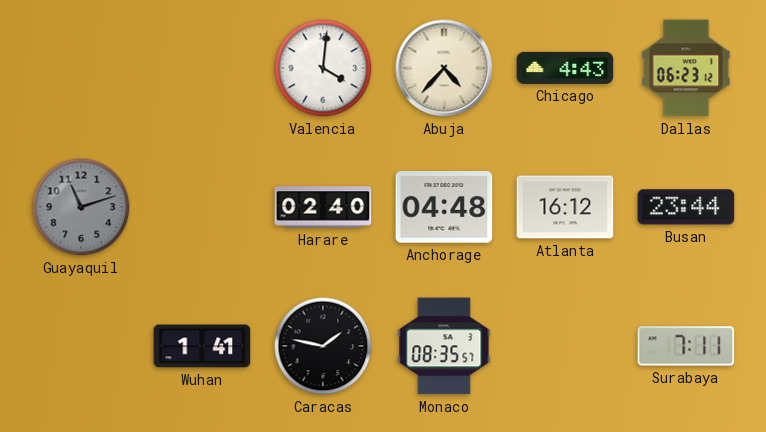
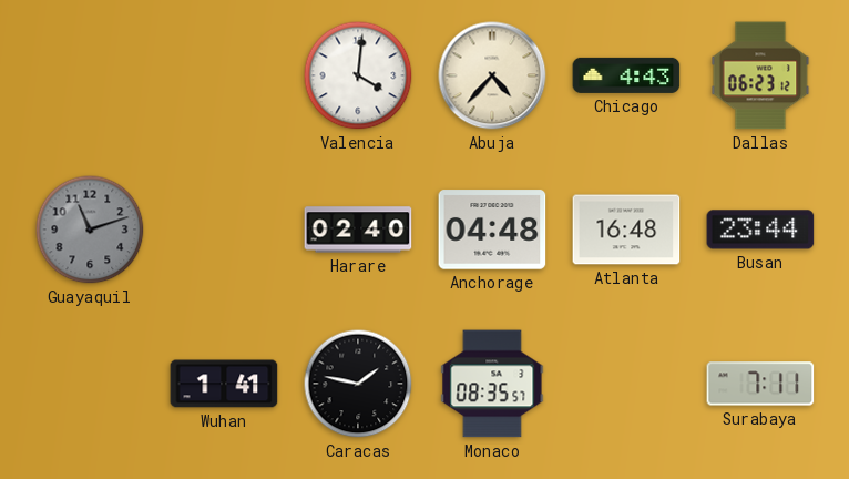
Atlanta: 16:12 -> 16:48 (626, 230)
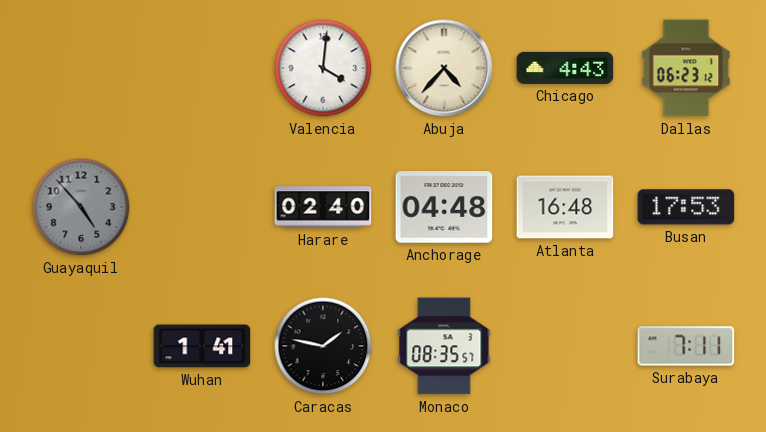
Guayaquil: 11:12 -> 4:53 (81, 207)
Busan: 23:44 -> 17:53 (686, 207)
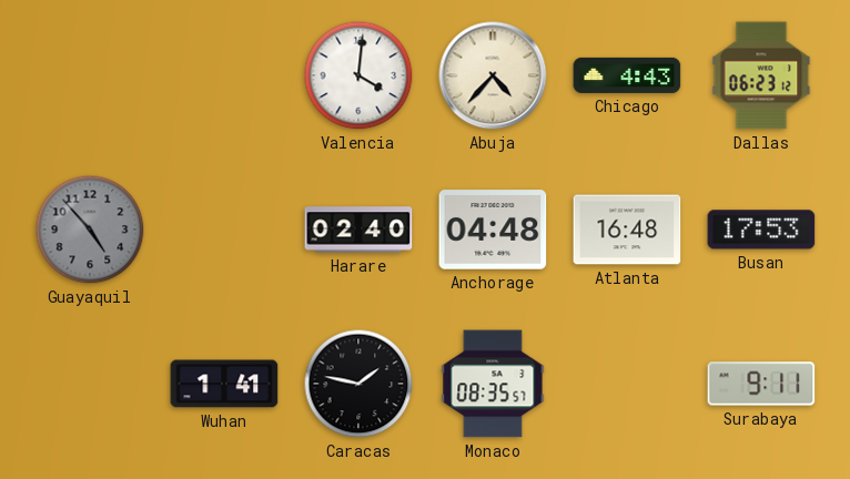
Surabaya: 7:11 -> 9:11 (761, 384)
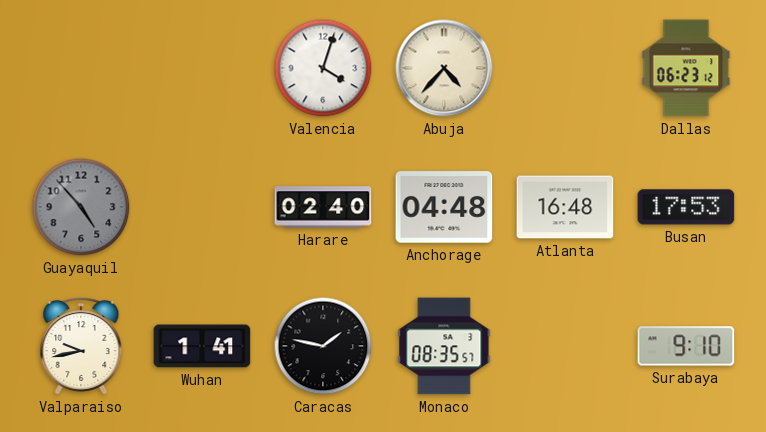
Valencia: 4:01 -> 4:03 (323, 68)
Chicago: 4:43 -> none (627, 75)
Valparaiso: none -> 9:43 (81, 347)
Surabaya: 9:11 -> 9:10 (686, 346)
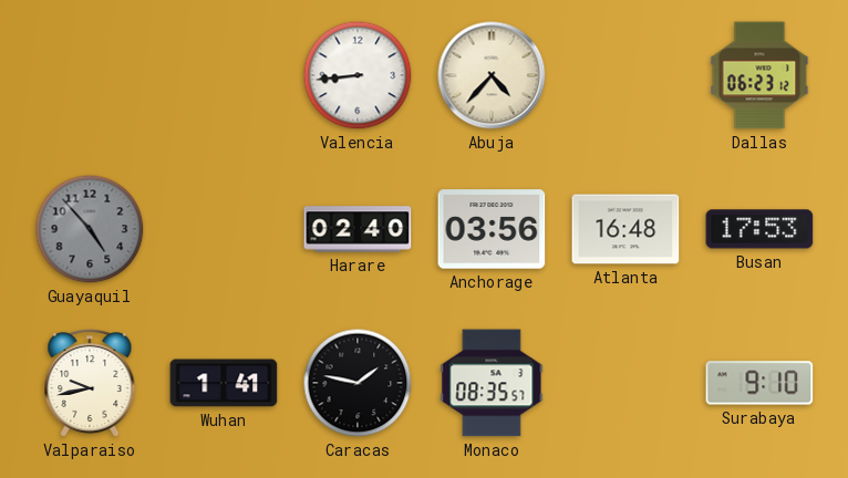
Valencia: 4:03 -> 8:44 (358, 75)
Anchorage: 04:48 -> 03:56 (492, 229)
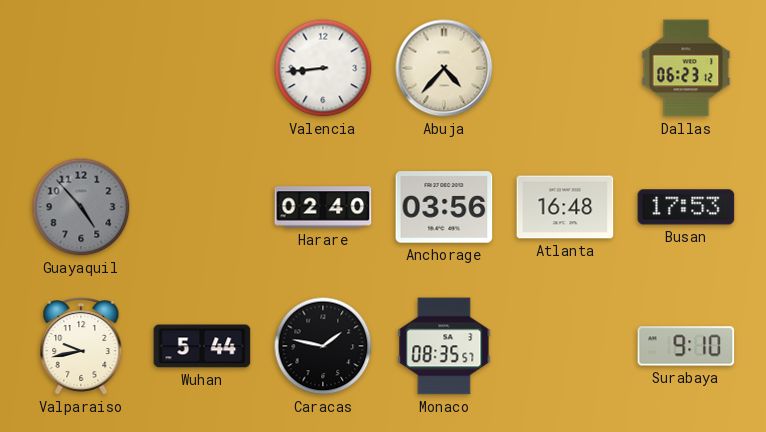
Wuhan: 1:41 -> 5:44 (202, 346)
